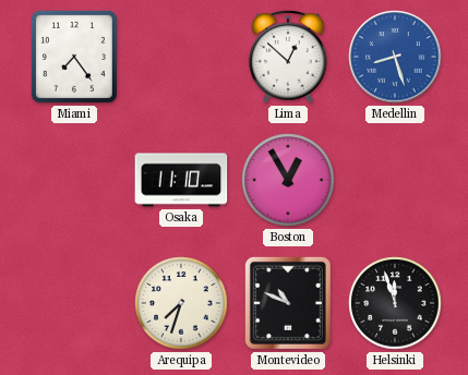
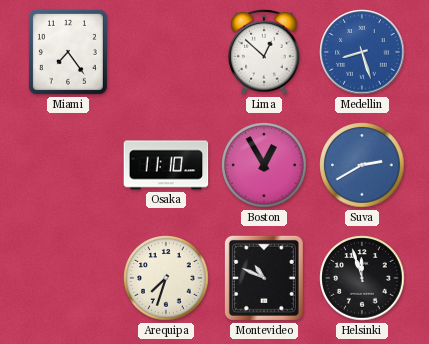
Suva: none -> 2:40 (362, 165)
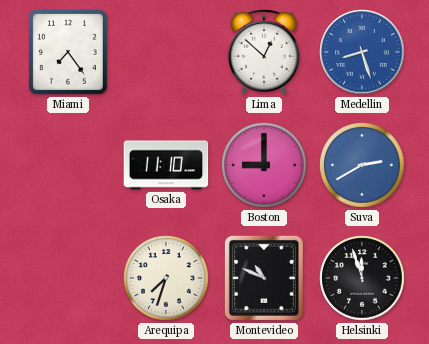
Boston: 12:55 -> 9:00 (264, 165)
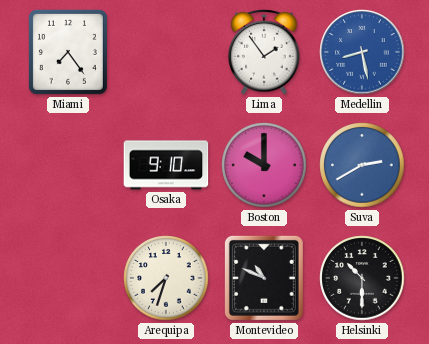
Lima: 12:52 -> 1:54 (264, 52)
Medellin: 8:27 -> 8:28 (362, 52)
Osaka: 11:10 -> 9:10 (166, 165)
Boston: 9:00 -> 10:00 (264, 165)
Helsinki: 11:57 -> 10:30 (362, 278)
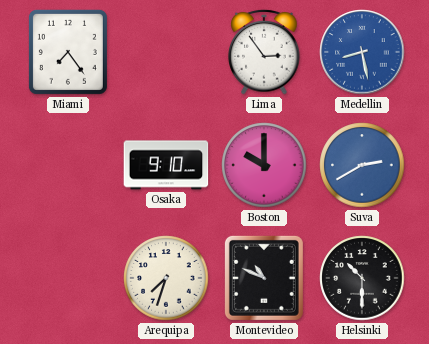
Lima: 1:54 -> 2:54 (264, 52)
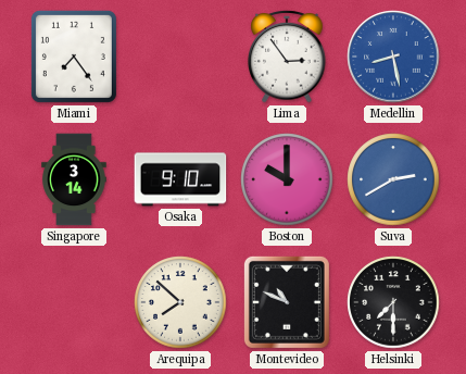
Singapore: none -> 3:14 (74, 179)
Arequipa: 7:33 -> 7:52 (180, 302)
Helsinki: 10:30 -> 7:30 (393, 302)
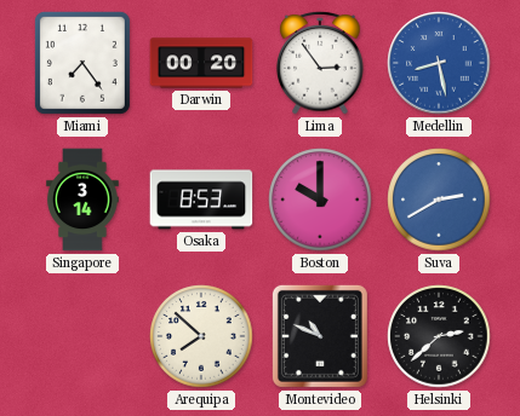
Darwin: none -> 00:20 (201, 63)
Osaka: 9:10 -> 8:53 (201, 200)
Helsinki: 7:30 -> 2:38 (439, 336)
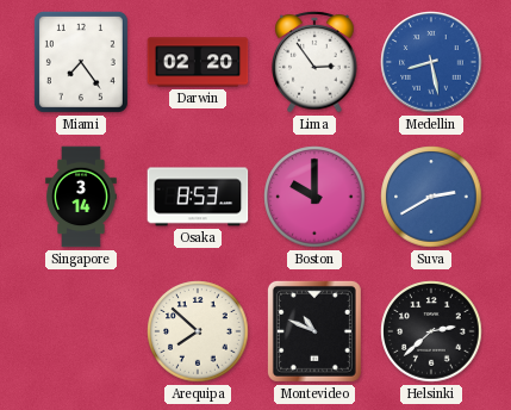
Darwin: 00:20 -> 02:20 (198, 62)
